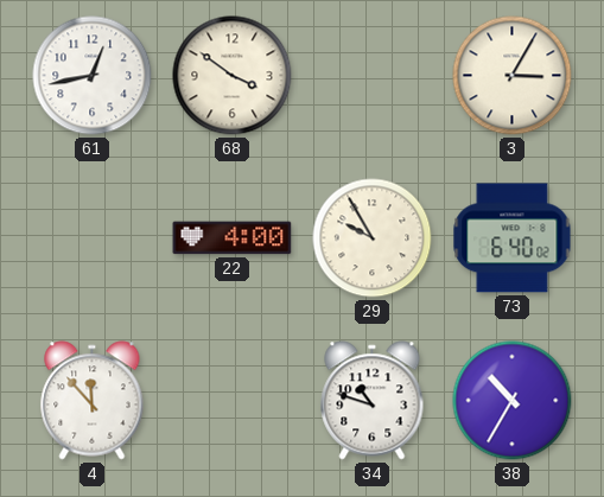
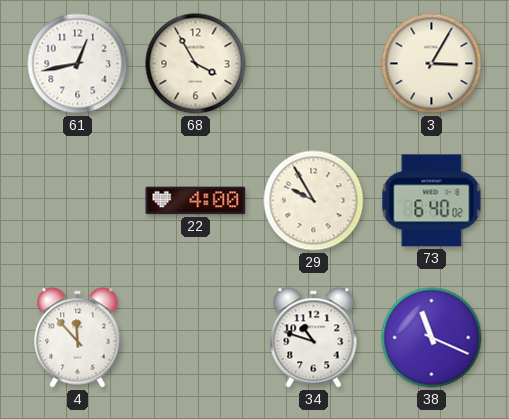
68: 3:51 -> 3:55 (196, 64)
38: 10:35 -> 11:19 (432, 338)
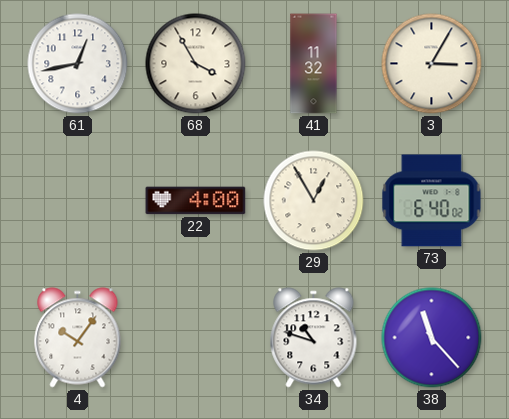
41: none -> 11:32 (314, 64)
29: 9:55 -> 12:55 (314, 201)
4: 11:53 -> 10:06 (78, 338)
38: 11:19 -> 11:23 (432, 338)
